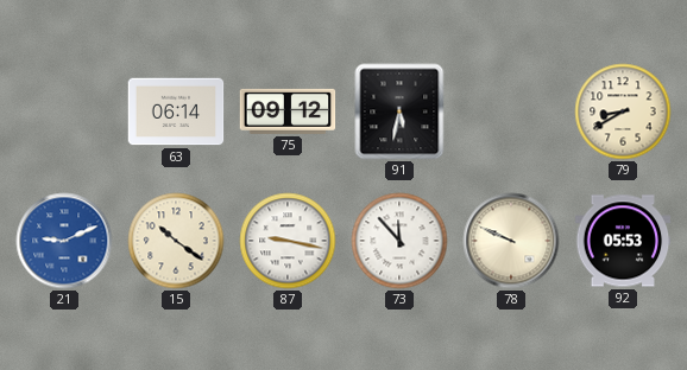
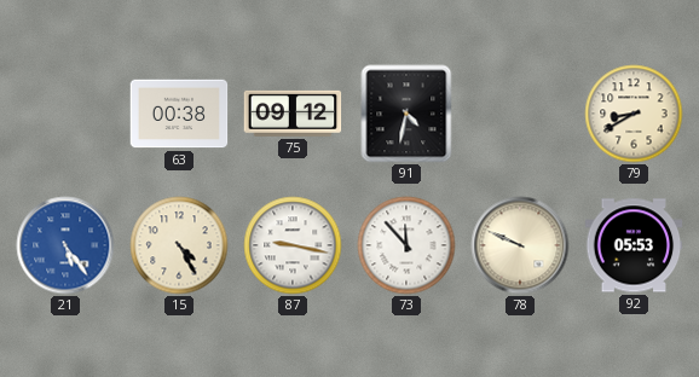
63: 06:14 -> 00:38 (179, 114)
91: 5:32 -> 4:32 (406, 114)
21: 9:11 -> 5:24 (65, 245)
15: 10:21 -> 4:25 (179, 245)
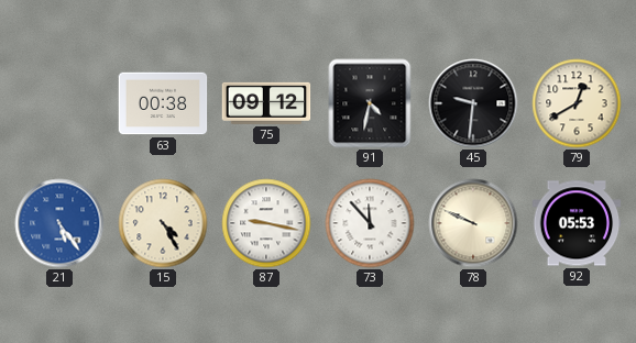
45: none -> 9:31 (473, 103)
79: 8:40 -> 12:40 (577, 103)
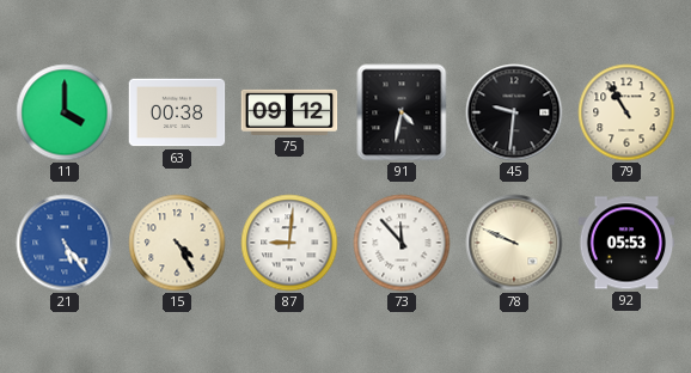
11: none -> 4:00 (65, 112)
79: 12:40 -> 10:55 (626, 112)
87: 9:17 -> 9:01 (289, 243)
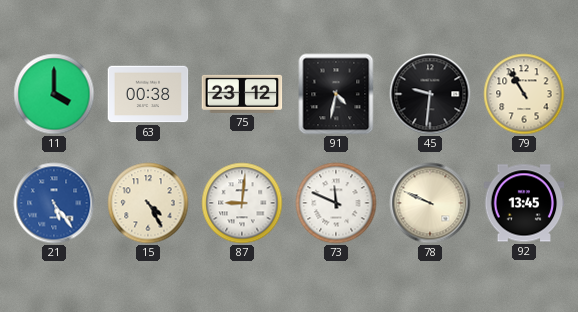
75: 09:12 -> 23:12 (242, 94)
73: 11:53 -> 11:49 (336, 203)
92: 05:53 -> 13:45 (524, 203)
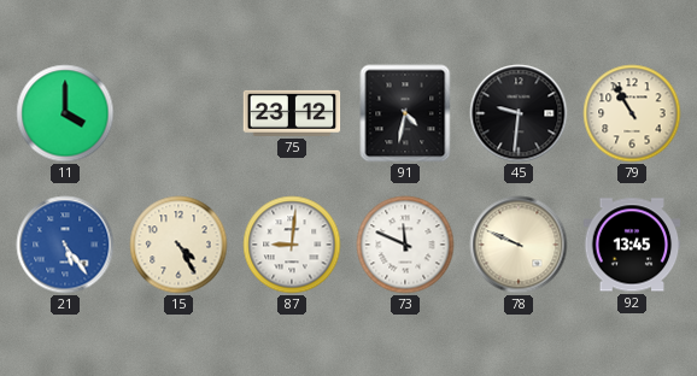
63: 00:38 -> none (148, 94)
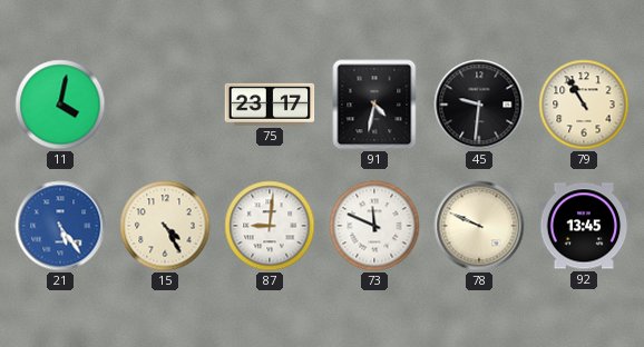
11: 4:00 -> 4:02 (60, 105)
75: 23:12 -> 23:17 (270, 105)
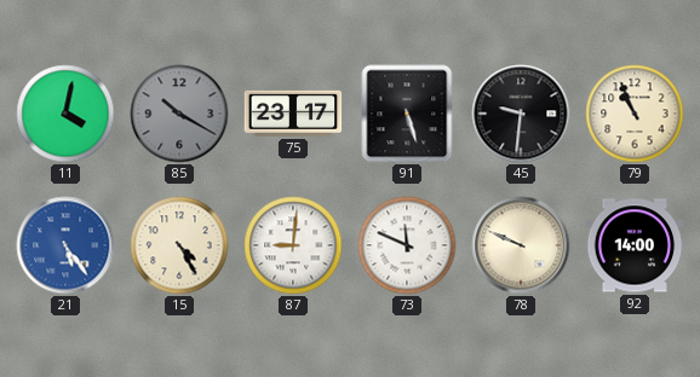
85: none -> 10:20 (179, 114)
91: 4:32 -> 5:27 (407, 114)
79: 10:55 -> 10:56 (635, 114)
92: 13:45 -> 14:00 (635, 245)
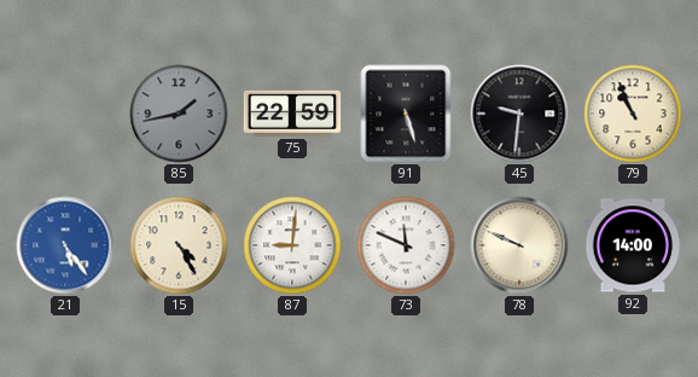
11: 4:02 -> none (65, 114)
85: 10:20 -> 1:43 (179, 114)
75: 23:17 -> 22:59 (292, 114)
